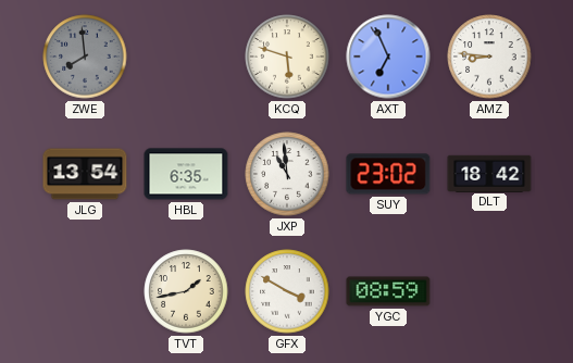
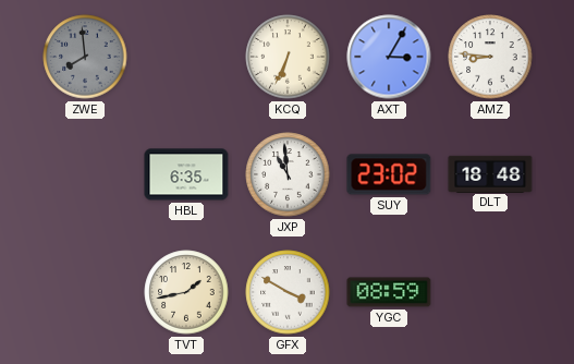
KCQ: 5:48 -> 6:34 (288, 57)
AXT: 6:56 -> 3:05 (389, 57)
JLG: 13:54 -> none (85, 174)
DLT: 18:42 -> 18:48 (490, 173)
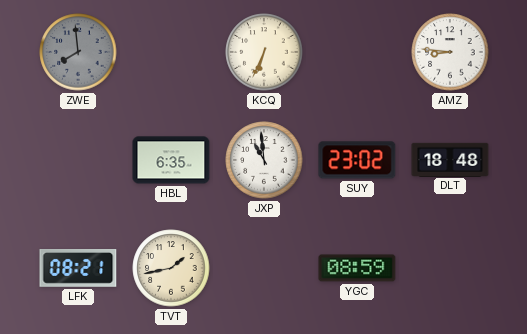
AXT: 3:05 -> none (389, 57)
LFK: none -> 08:21 (78, 269)
GFX: 3:50 -> none (288, 292)
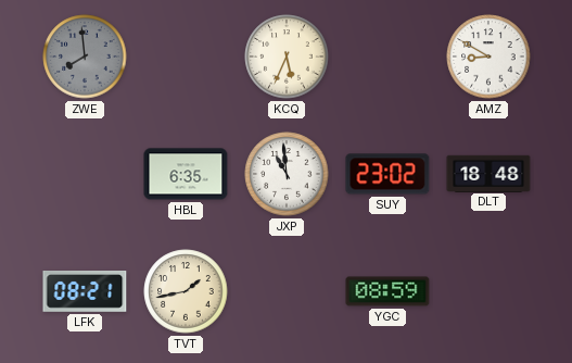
KCQ: 6:34 -> 5:34 (287, 57)
AMZ: 8:46 -> 8:50 (488, 57)
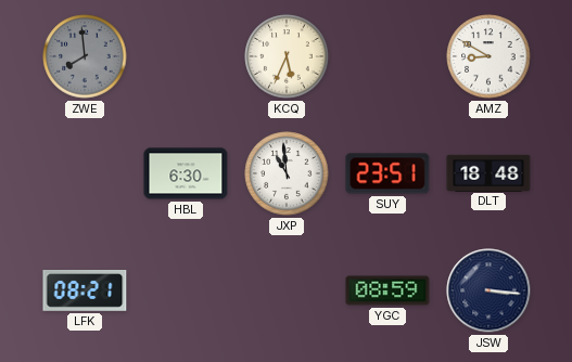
HBL: 6:35 -> 6:30 (186, 173)
SUY: 23:02 -> 23:51 (387, 173)
TVT: 1:43 -> none (186, 291)
JSW: none -> 3:16 (488, 290)
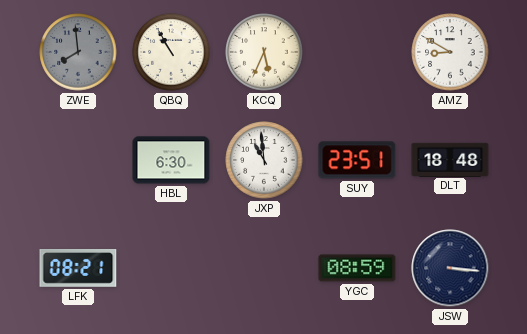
QBQ: none -> 10:55 (171, 52)
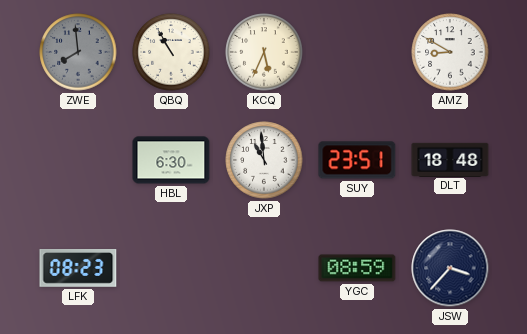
LFK: 08:21 -> 08:23 (78, 269)
JSW: 3:16 -> 3:37 (450, 268)
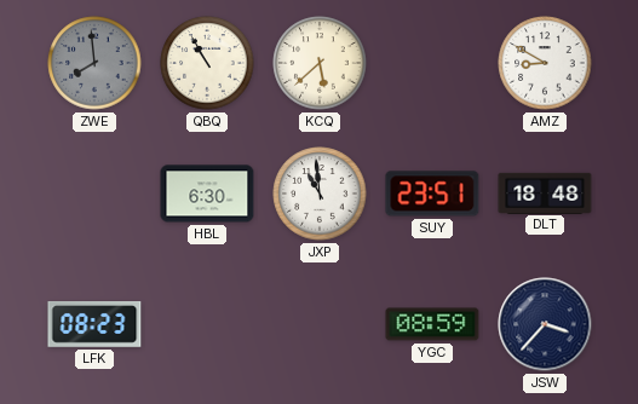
KCQ: 5:34 -> 5:38 (320, 63)
